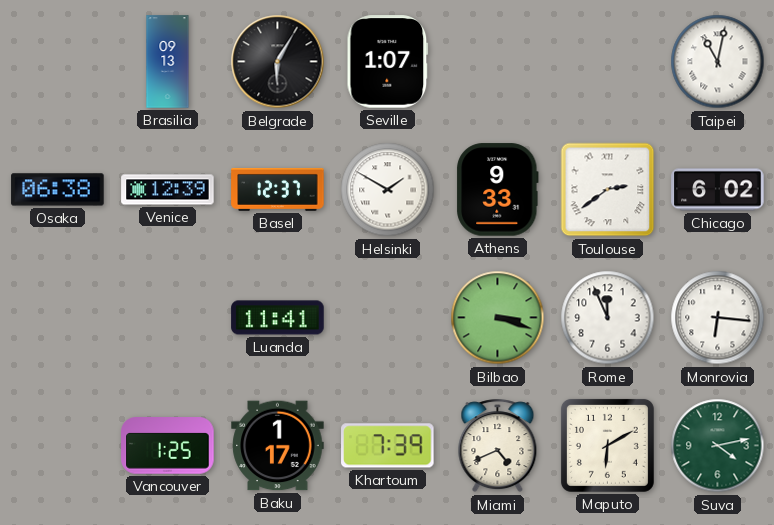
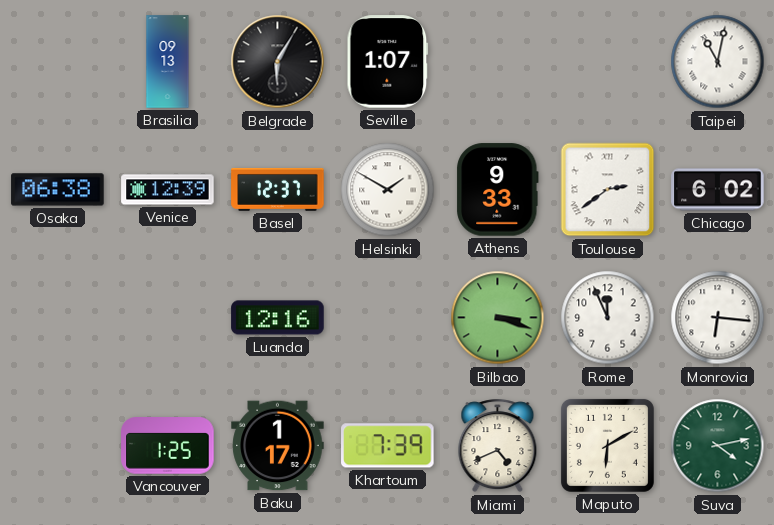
Luanda: 11:41 -> 12:16 (278, 318)
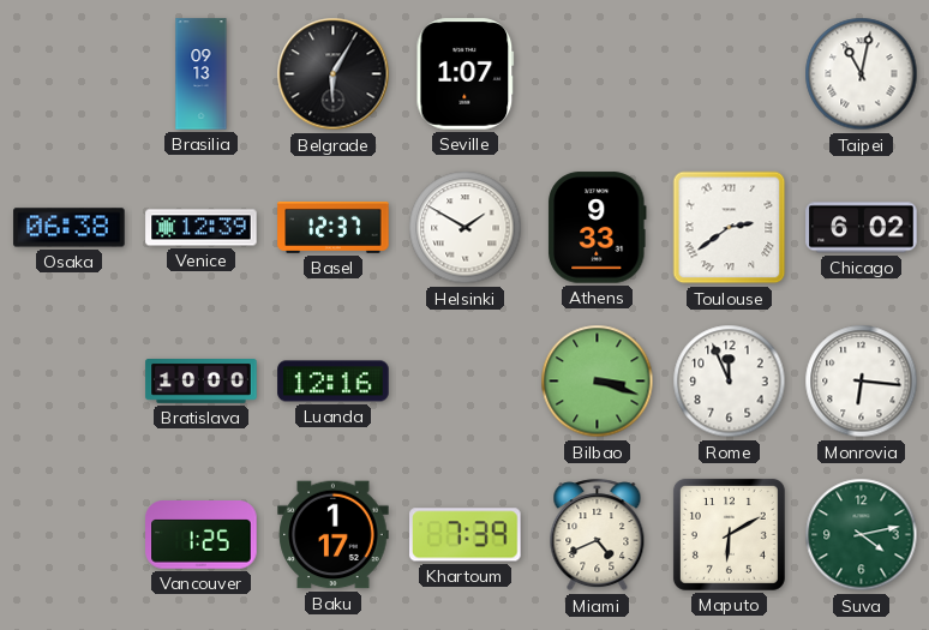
Bratislava: none -> 10:00 (202, 382)
